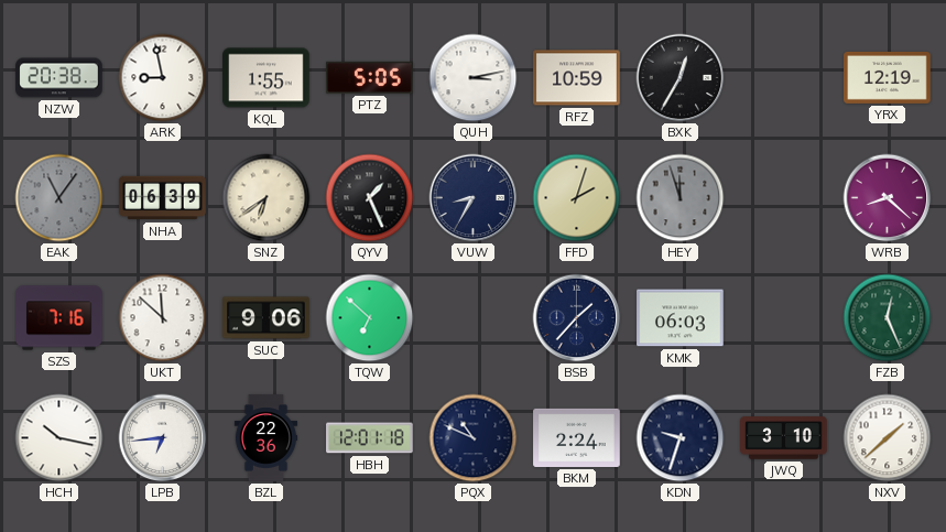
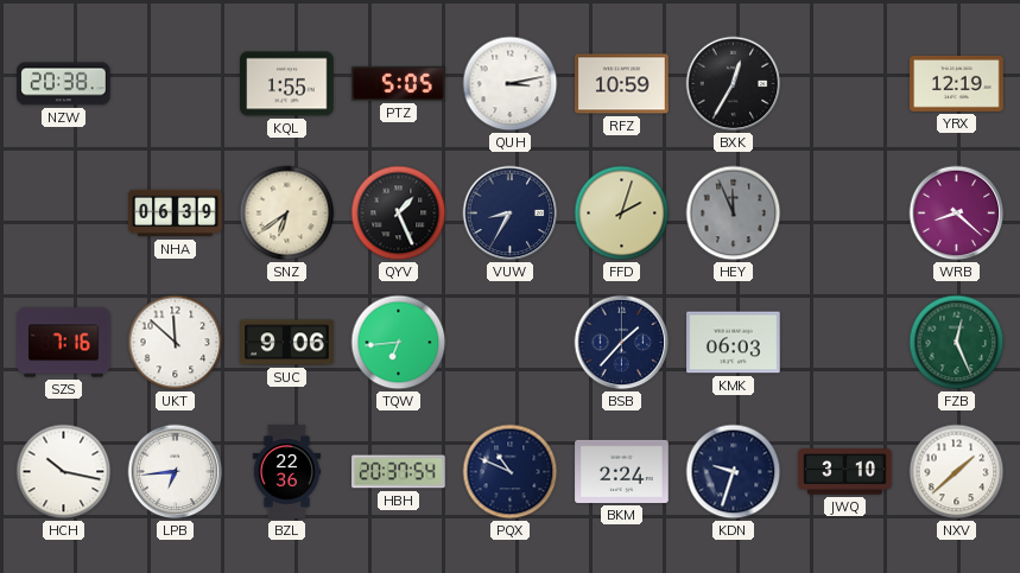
ARK: 8:58 -> none (163, 78)
EAK: 11:06 -> none (59, 198)
HEY: 11:57 -> 11:56 (734, 214)
TQW: 6:52 -> 6:44 (399, 343)
HBH: 12:01 -> 20:37 (399, 472)
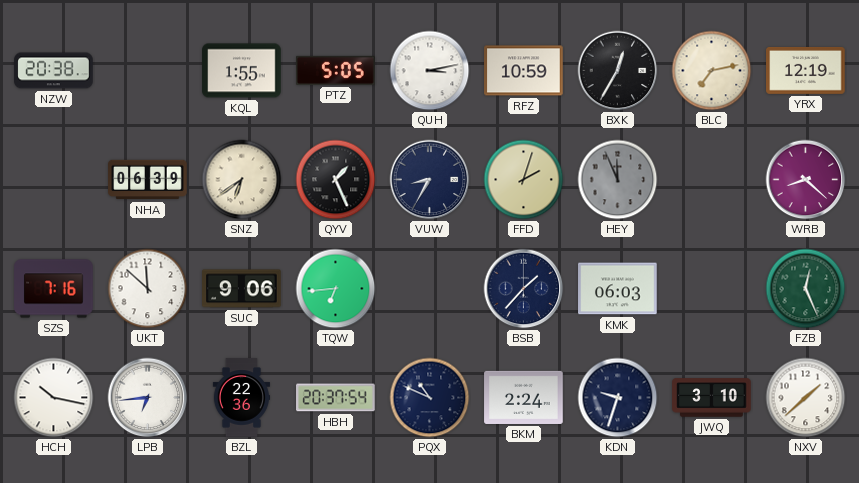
BLC: none -> 7:13 (712, 71)
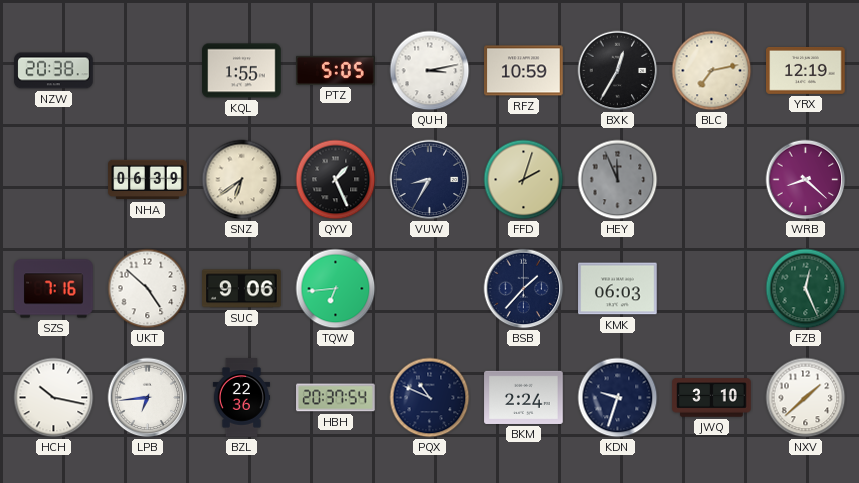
UKT: 11:52 -> 4:52 (148, 289)
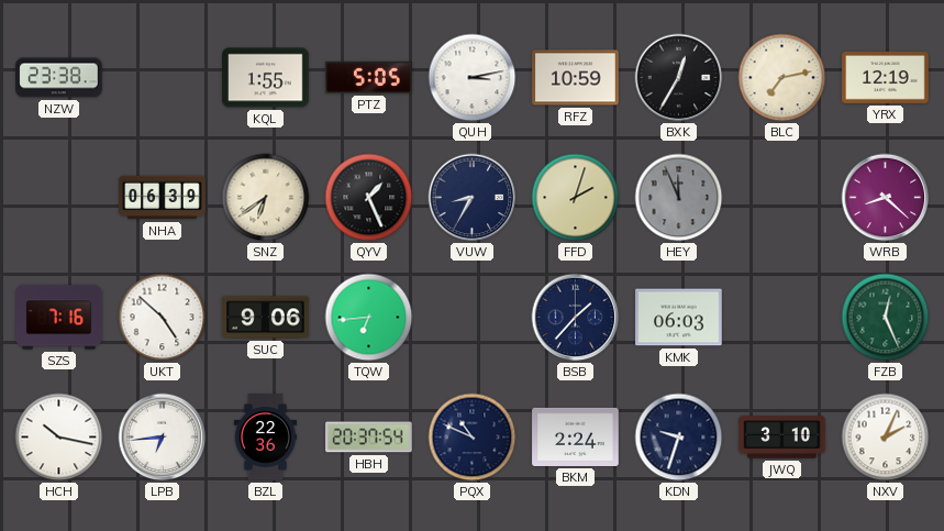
NZW: 20:38 -> 23:38 (59, 78)
NXV: 1:38 -> 2:04 (886, 438)
